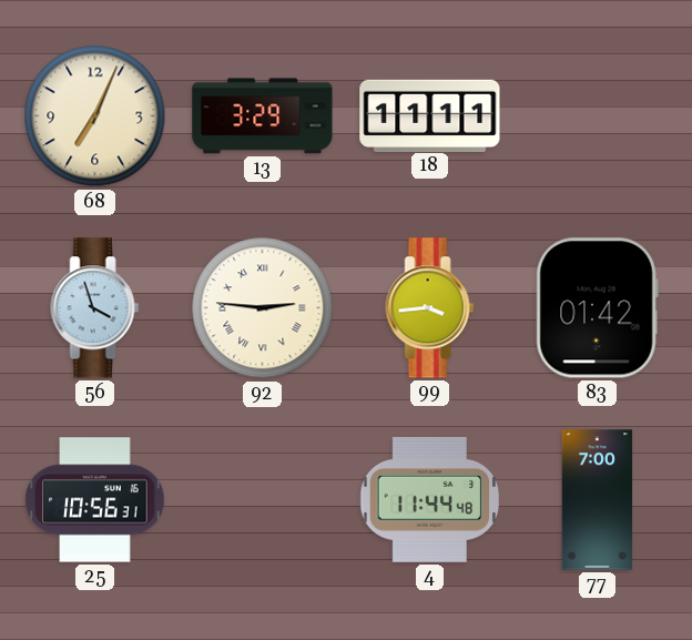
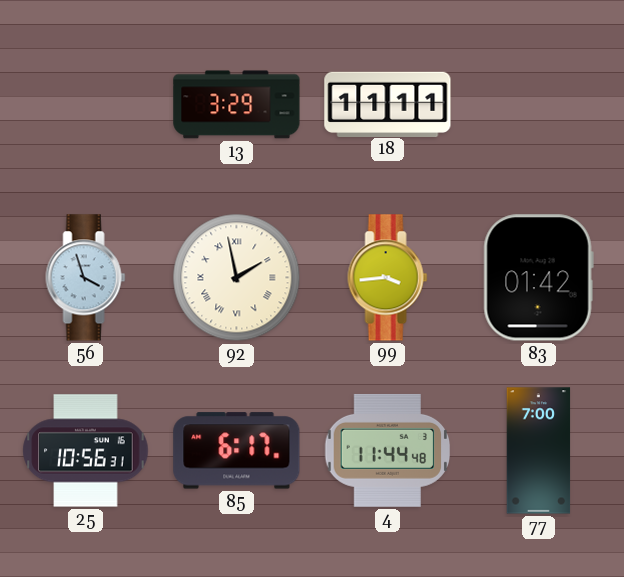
68: 7:04 -> none (95, 116)
92: 2:46 -> 1:58 (237, 278)
85: none -> 6:17 (237, 451)
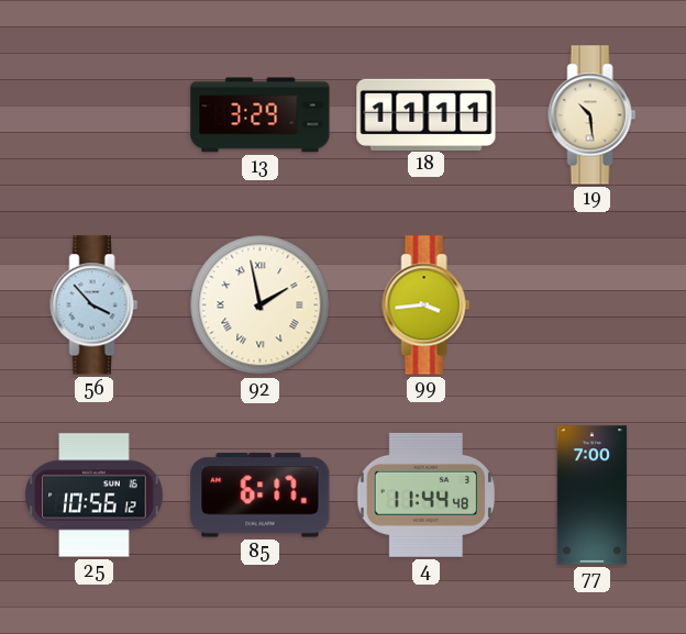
19: none -> 10:29 (593, 115)
56: 3:57 -> 3:53 (95, 305)
83: 01:42 -> none (538, 278)
25: 10:56:31 -> 10:56:12 (95, 496)
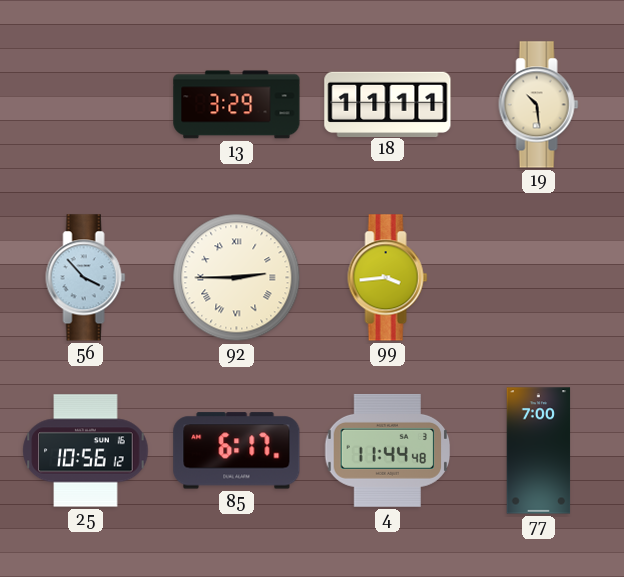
92: 1:58 -> 2:45 (237, 278)
